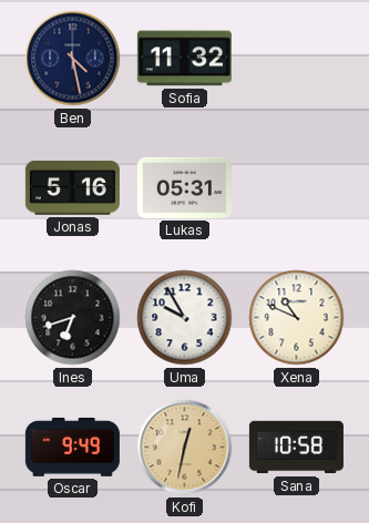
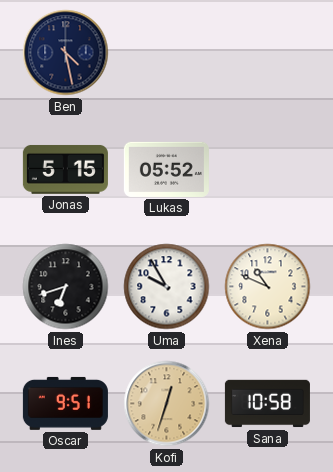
Sofia: 11:32 -> none (184, 59)
Jonas: 5:16 -> 5:15 (65, 169)
Lukas: 05:31 -> 05:52 (166, 169)
Oscar: 9:49 -> 9:51 (65, 403)
Kofi: 12:32 -> 12:33 (167, 404)
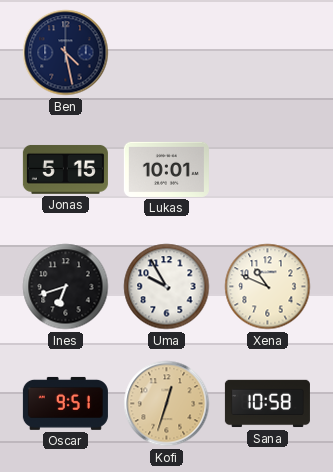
Lukas: 05:52 -> 10:01 (166, 169)
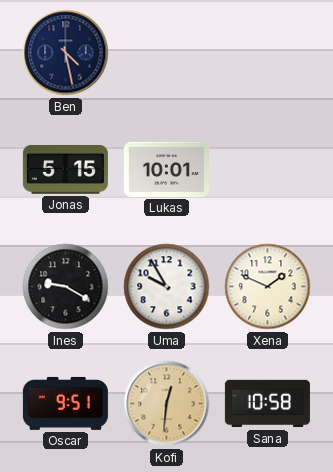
Ines: 6:42 -> 9:20 (66, 287)
Xena: 10:49 -> 1:49 (268, 287)
Kofi: 12:33 -> 12:31 (167, 404)
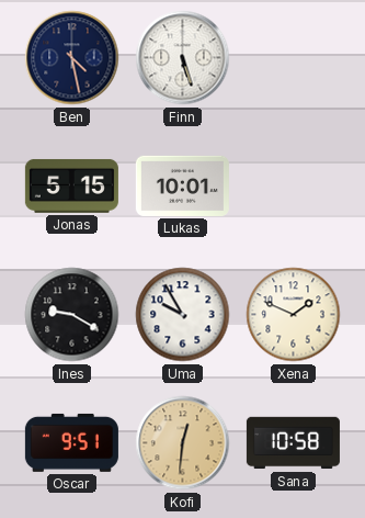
Finn: none -> 5:27 (183, 58)
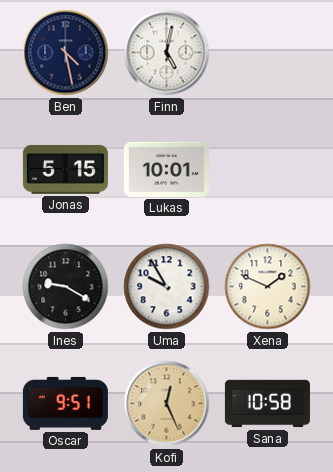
Finn: 5:27 -> 5:02 (167, 53)
Kofi: 12:31 -> 12:26 (167, 404)
